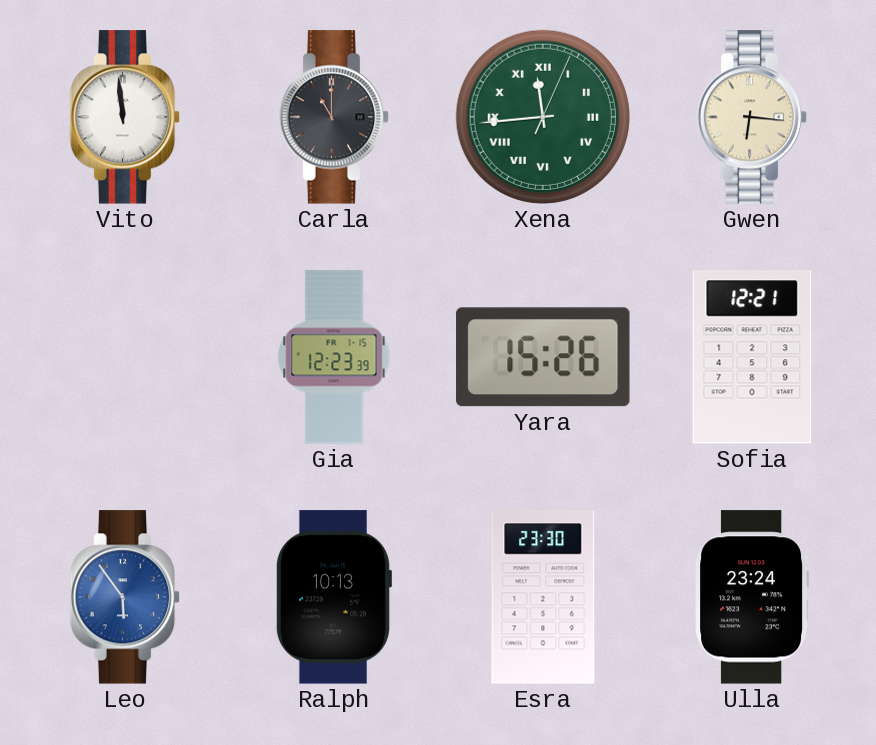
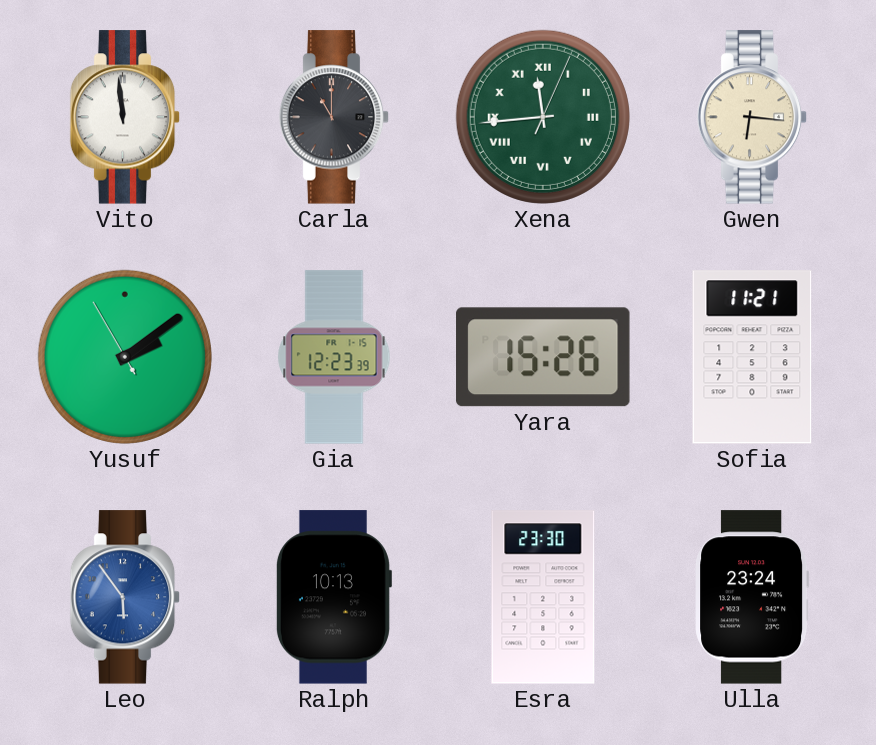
Yusuf: none -> 2:08 (125, 357)
Sofia: 12:21 -> 11:21 (752, 357)
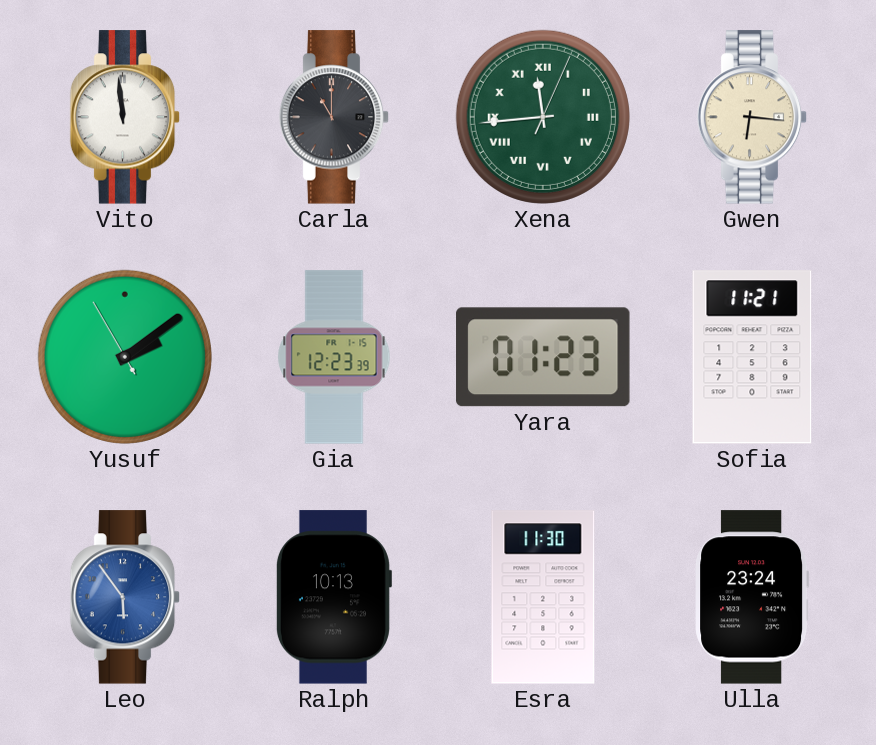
Yara: 15:26 -> 01:23 (543, 357)
Esra: 23:30 -> 11:30 (543, 597)
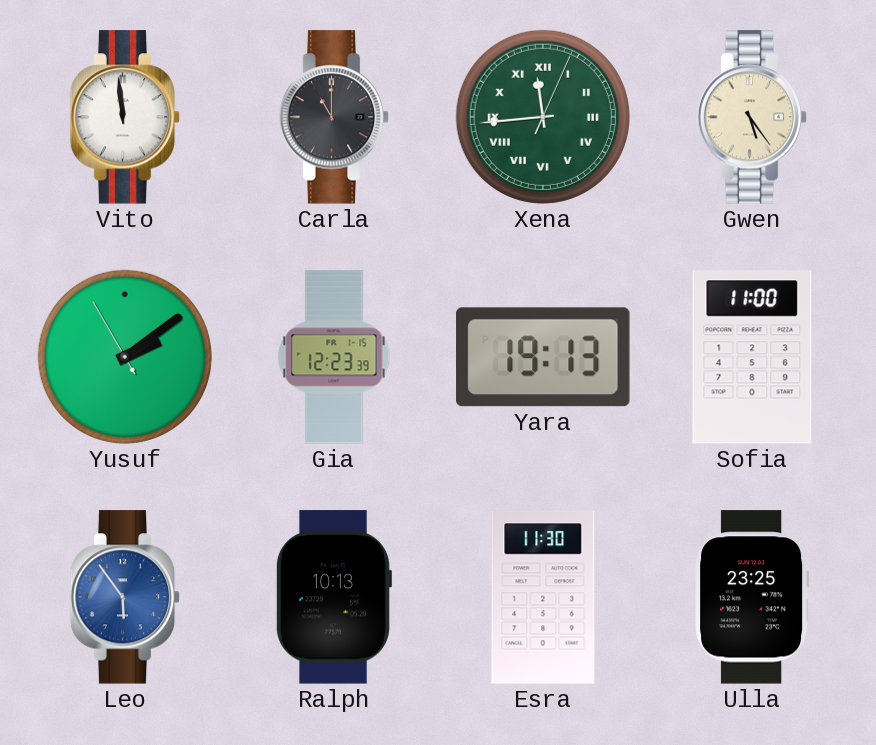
Gwen: 6:16 -> 5:24 (752, 117)
Yara: 01:23 -> 19:13 (543, 357)
Sofia: 11:21 -> 11:00 (752, 357)
Ulla: 23:24 -> 23:25 (752, 597)
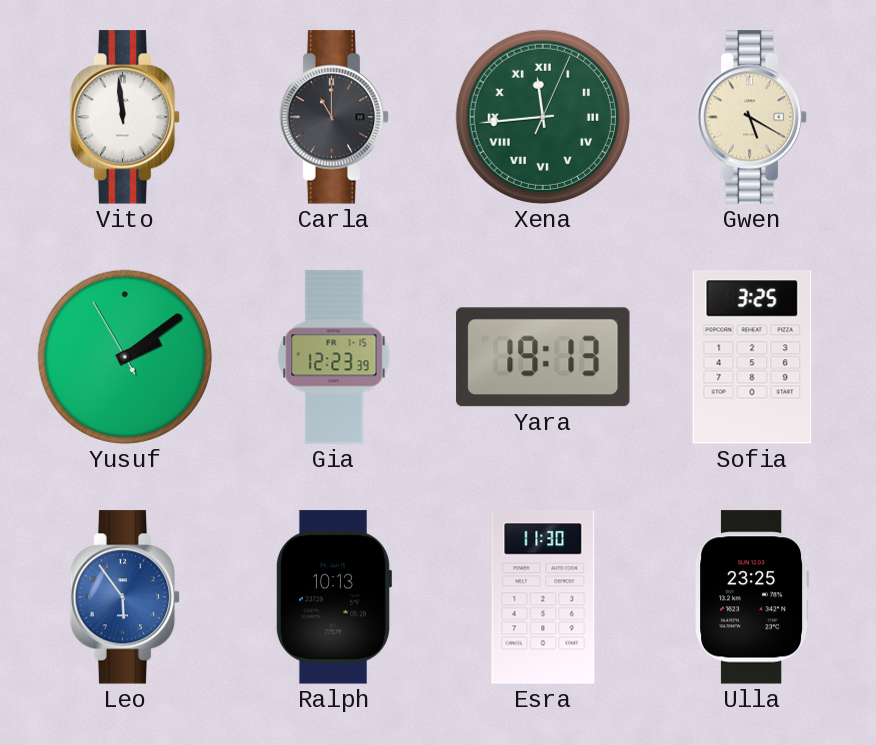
Gwen: 5:24 -> 5:20 (752, 117)
Sofia: 11:00 -> 3:25 (752, 357)
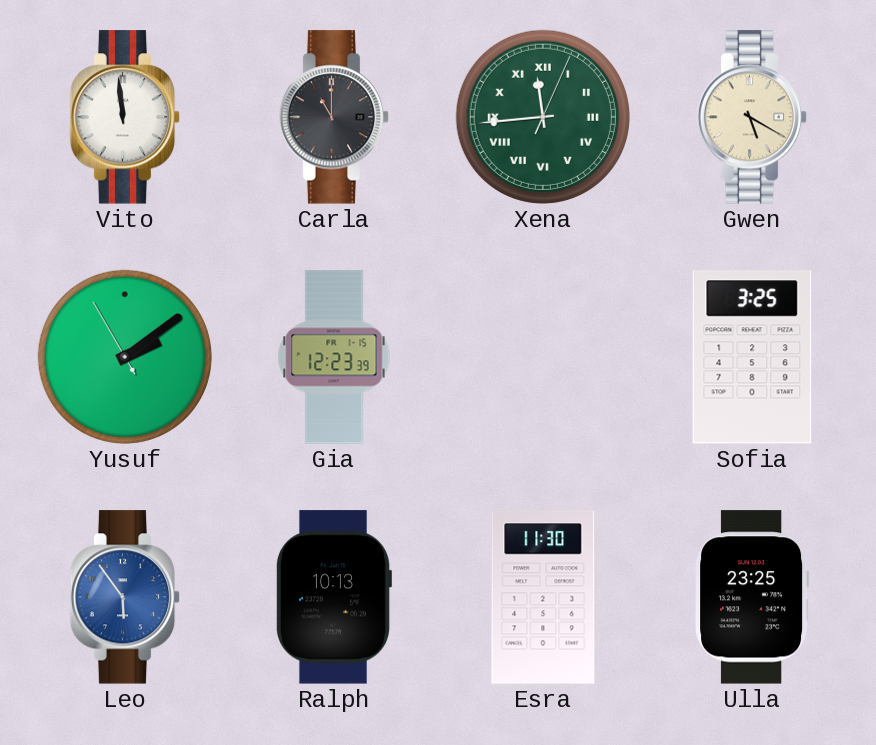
Yara: 19:13 -> none (543, 357)
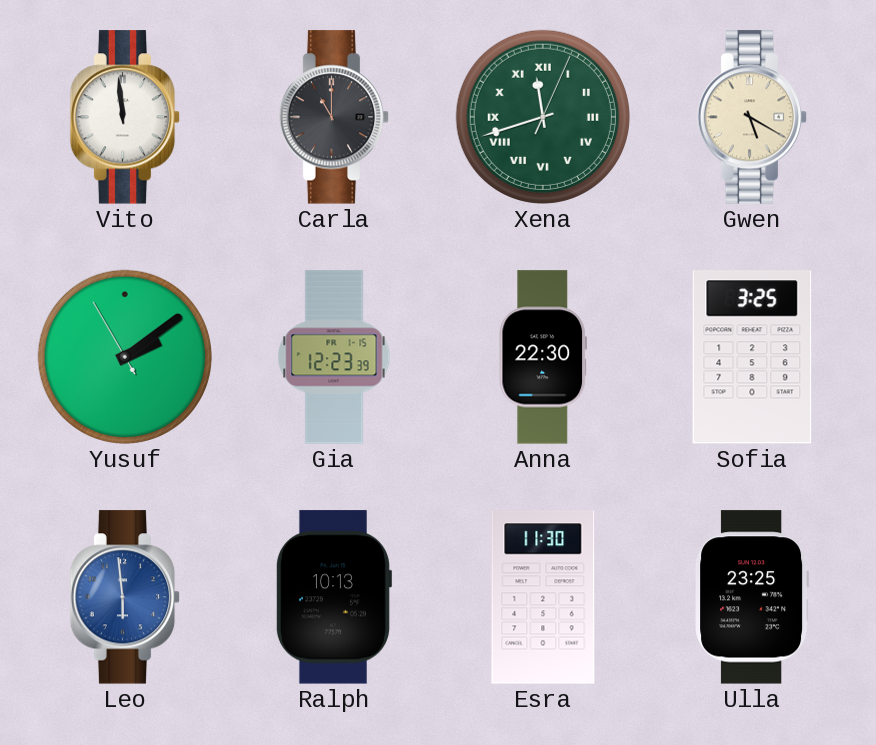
Xena: 11:44 -> 11:42 (543, 117)
Anna: none -> 22:30 (542, 357)
Leo: 5:54 -> 5:59 (125, 597)
